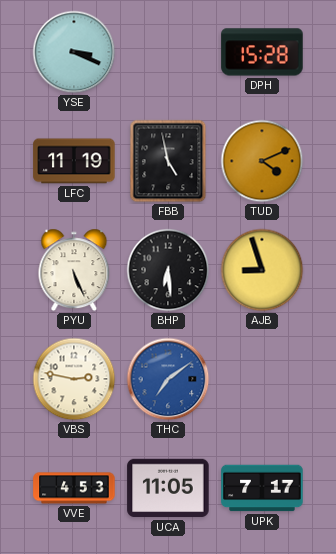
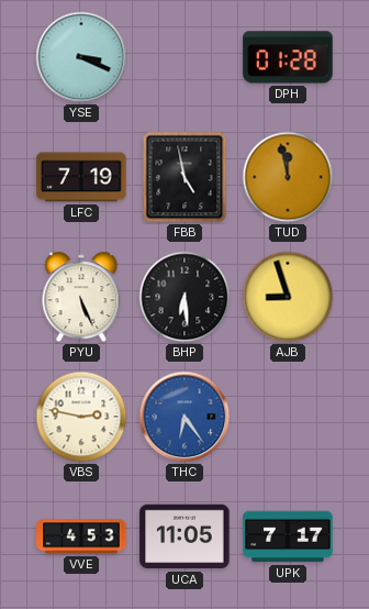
DPH: 15:28 -> 01:28 (288, 57)
LFC: 11:19 -> 7:19 (81, 177)
TUD: 4:11 -> 11:58 (288, 177)
THC: 7:09 -> 6:24 (185, 417)
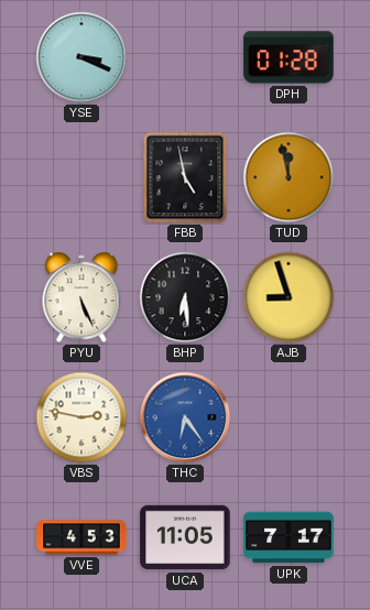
LFC: 7:19 -> none (81, 177)
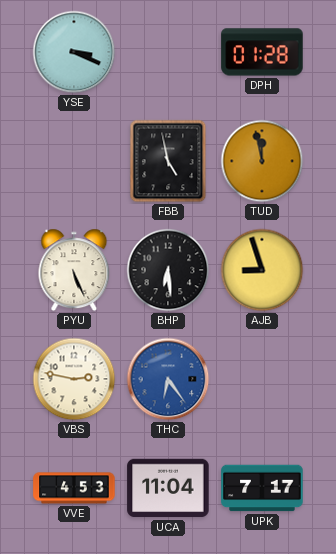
UCA: 11:05 -> 11:04 (168, 488)
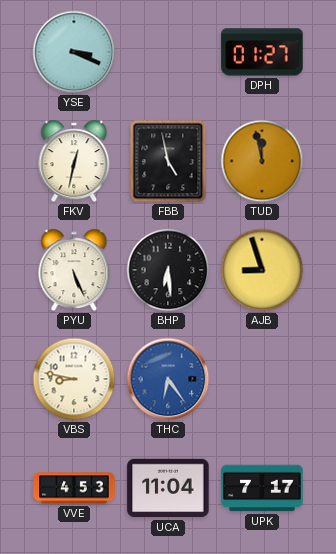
DPH: 01:28 -> 01:27 (262, 52)
FKV: none -> 12:32 (74, 161)
VBS: 2:47 -> 8:47 (74, 379)
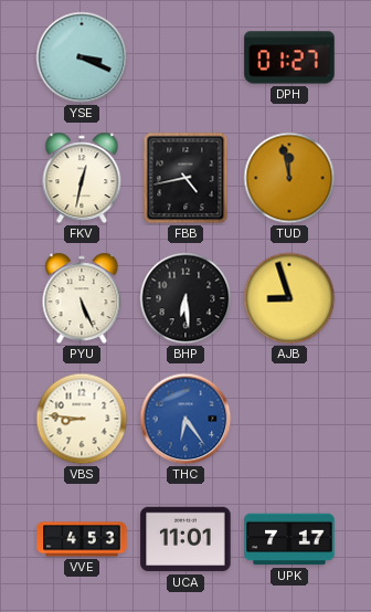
FBB: 4:58 -> 4:43 (185, 178)
VBS: 8:47 -> 8:46 (82, 419)
UCA: 11:04 -> 11:01 (185, 539)
